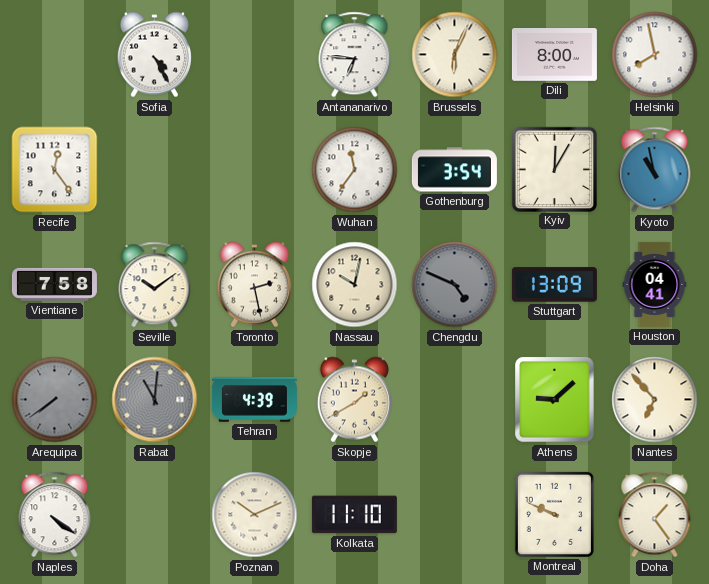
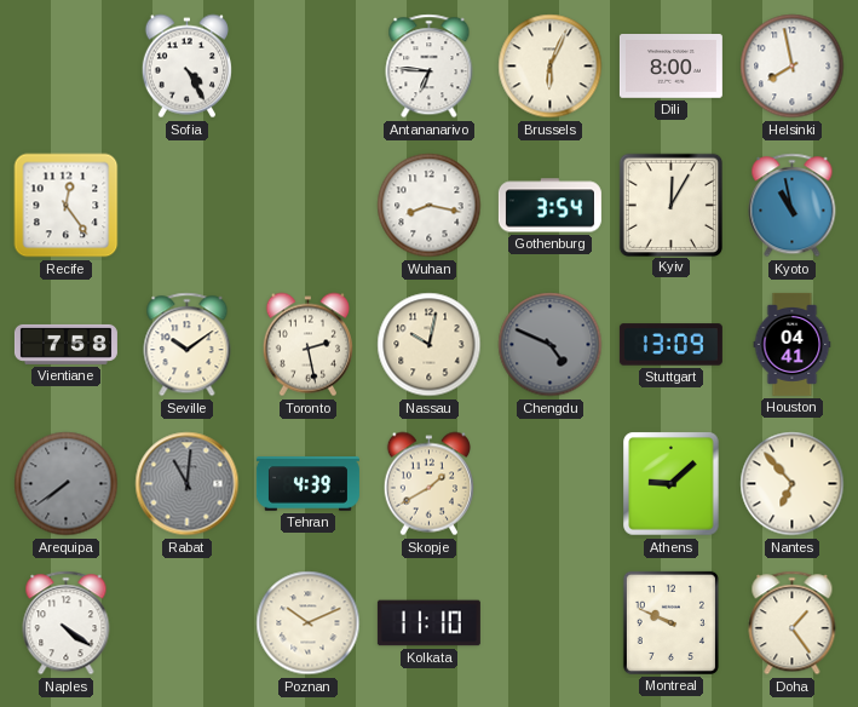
Wuhan: 11:36 -> 8:17 (430, 206)
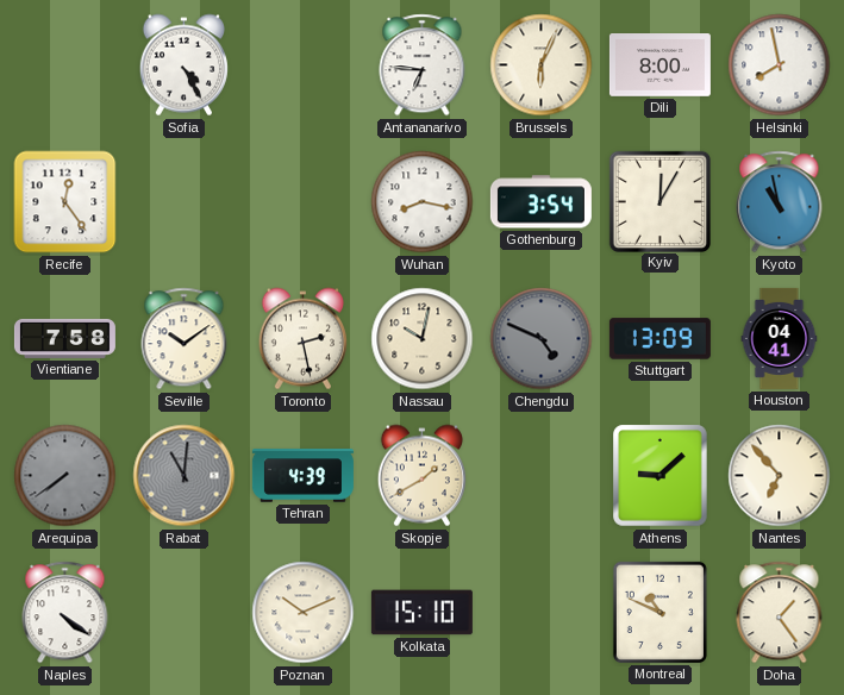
Kolkata: 11:10 -> 15:10 (421, 613)
Montreal: 9:49 -> 10:49 (659, 612)
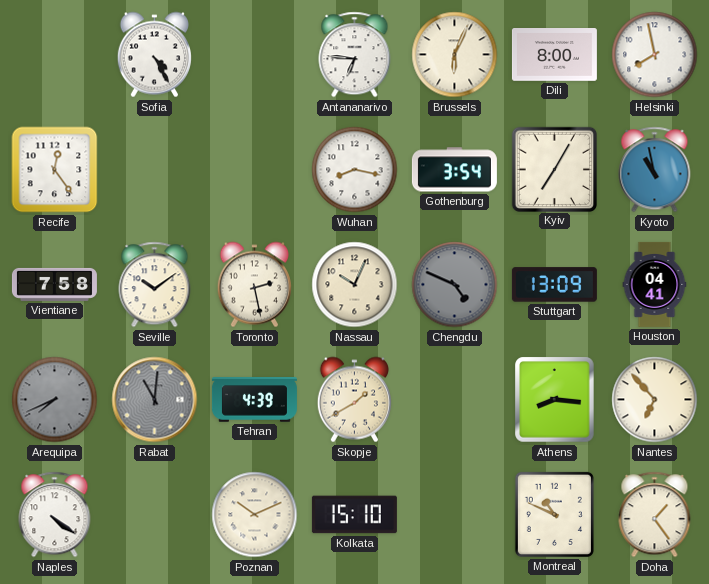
Kyiv: 12:05 -> 7:05 (554, 169)
Nassau: 10:02 -> 10:04 (355, 285)
Arequipa: 7:39 -> 7:41 (55, 400)
Athens: 9:08 -> 8:16 (555, 400)
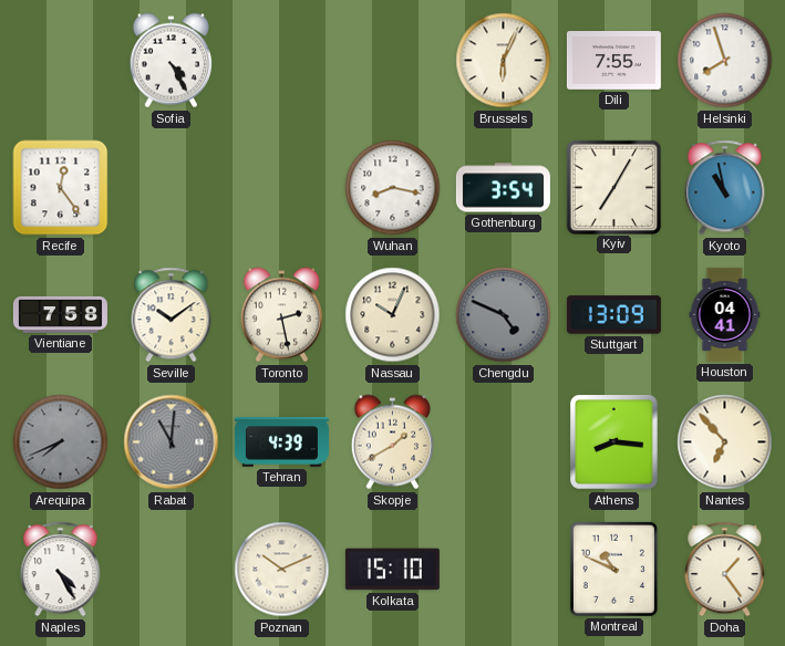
Antananarivo: 6:46 -> none (355, 55)
Dili: 8:00 -> 7:55 (613, 61)
Helsinki: 7:58 -> 7:57 (725, 61)
Naples: 4:21 -> 4:25 (61, 570)
